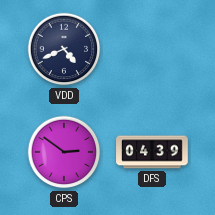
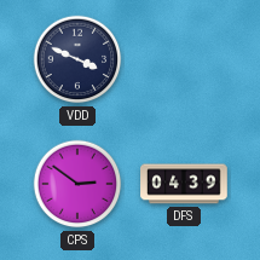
VDD: 4:41 -> 3:49 (77, 59)
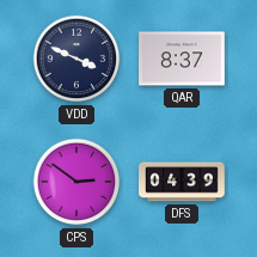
QAR: none -> 8:37 (182, 59)
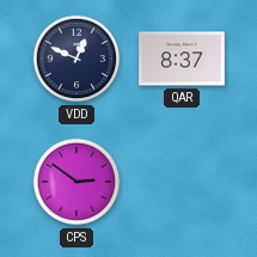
VDD: 3:49 -> 12:49 (77, 59)
DFS: 04:39 -> none (182, 182)
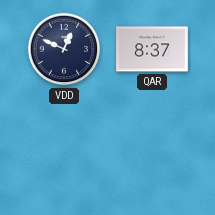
CPS: 2:51 -> none (77, 182)
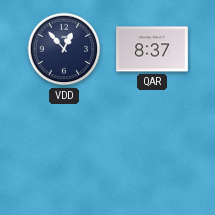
VDD: 12:49 -> 12:53 (64, 49)
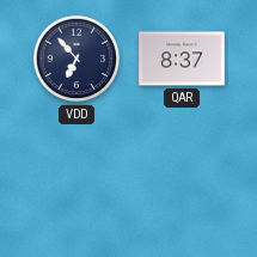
VDD: 12:53 -> 6:53 (77, 59)
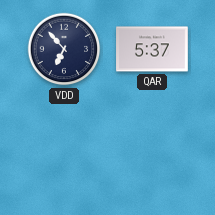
QAR: 8:37 -> 5:37 (152, 49)
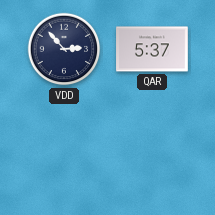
VDD: 6:53 -> 2:53 (64, 49)
